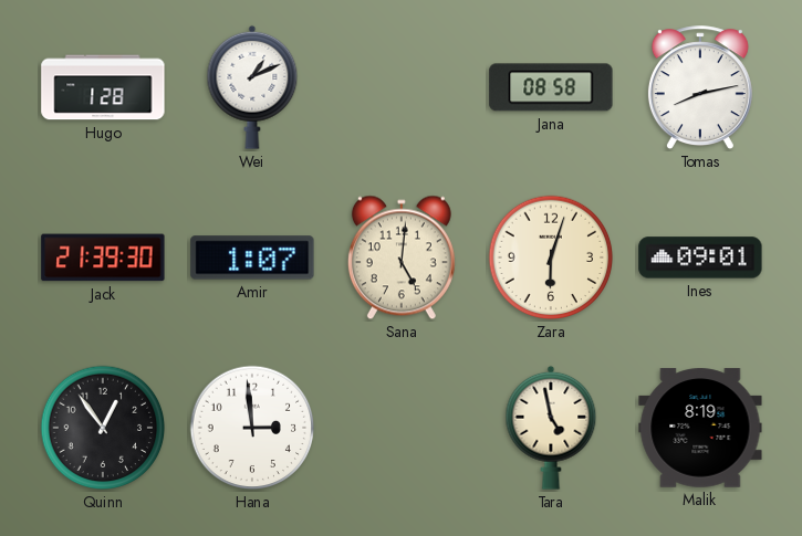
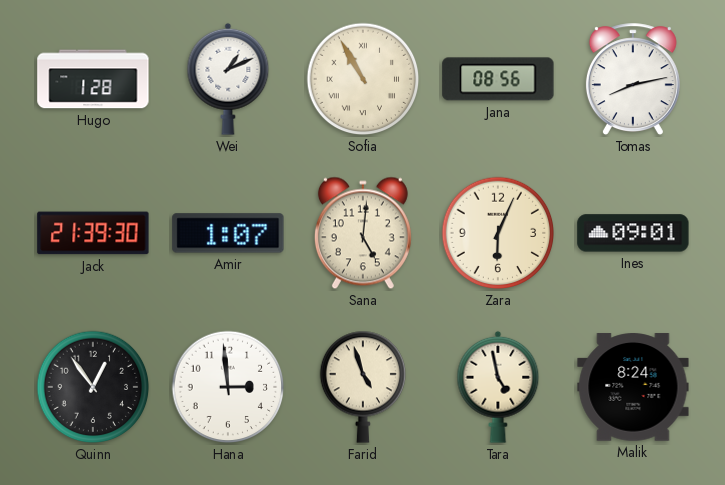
Sofia: none -> 10:55 (363, 79)
Jana: 08:58 -> 08:56 (498, 79)
Zara: 6:03 -> 6:04 (498, 233)
Farid: none -> 4:57 (362, 387)
Malik: 8:19 -> 8:24 (633, 387)
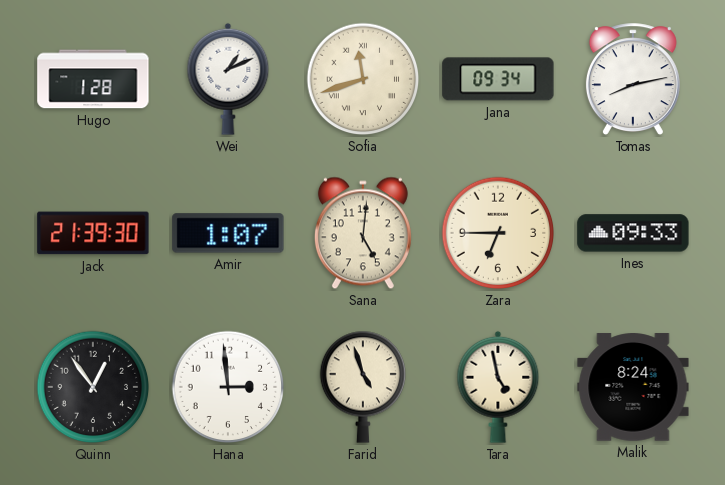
Sofia: 10:55 -> 11:42 (363, 79)
Jana: 08:56 -> 09:34 (498, 79)
Zara: 6:04 -> 6:45 (498, 233)
Ines: 09:01 -> 09:33 (633, 233)
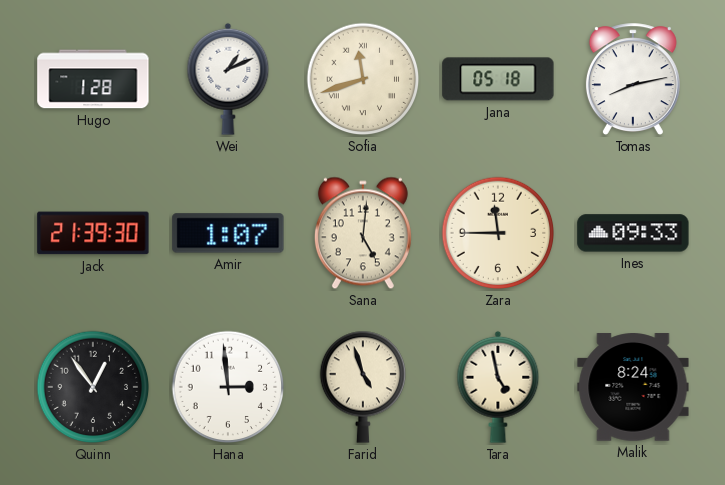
Jana: 09:34 -> 05:18 (498, 79)
Zara: 6:45 -> 11:45 (498, 233)
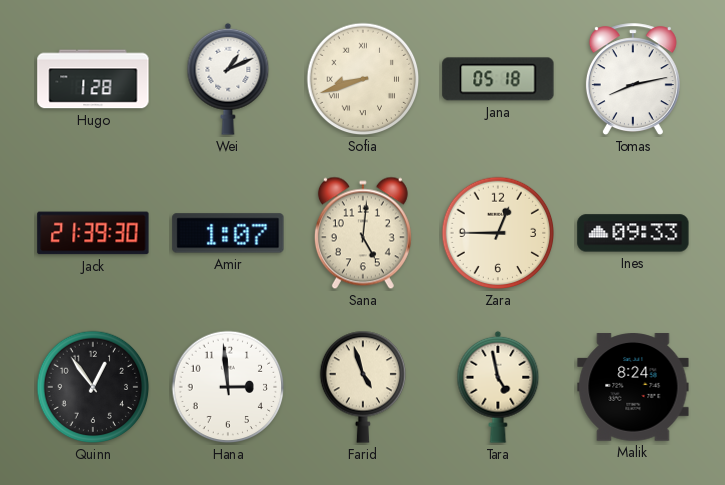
Sofia: 11:42 -> 8:42 (363, 79)
Zara: 11:45 -> 12:45 (498, 233)
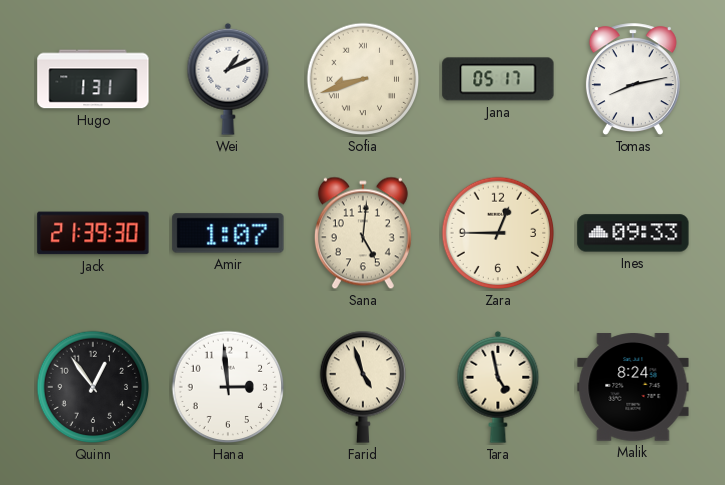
Hugo: 1:28 -> 1:31 (93, 79)
Jana: 05:18 -> 05:17 (498, 79)
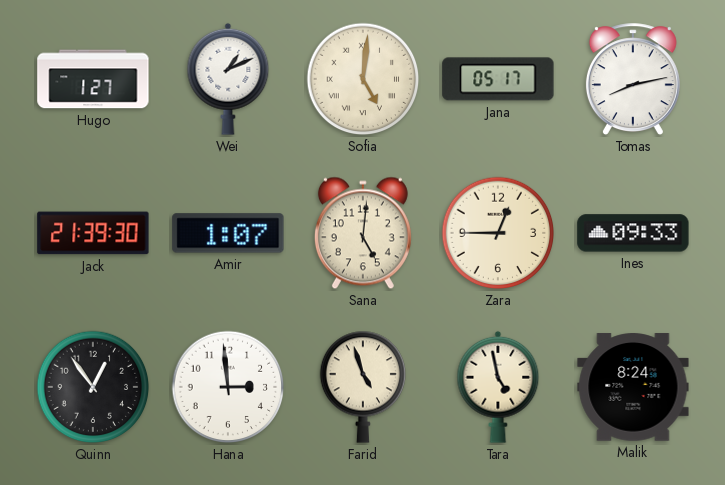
Hugo: 1:31 -> 1:27 (93, 79)
Sofia: 8:42 -> 5:01 (363, 79)
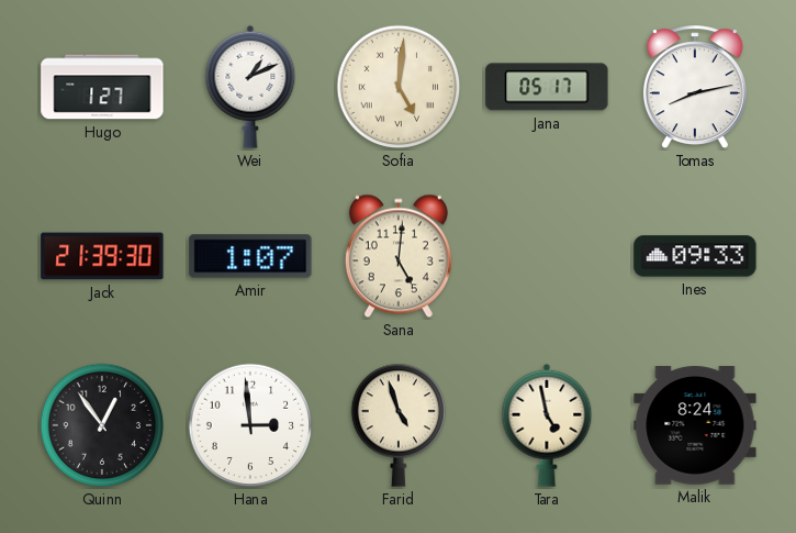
Zara: 12:45 -> none (498, 233)
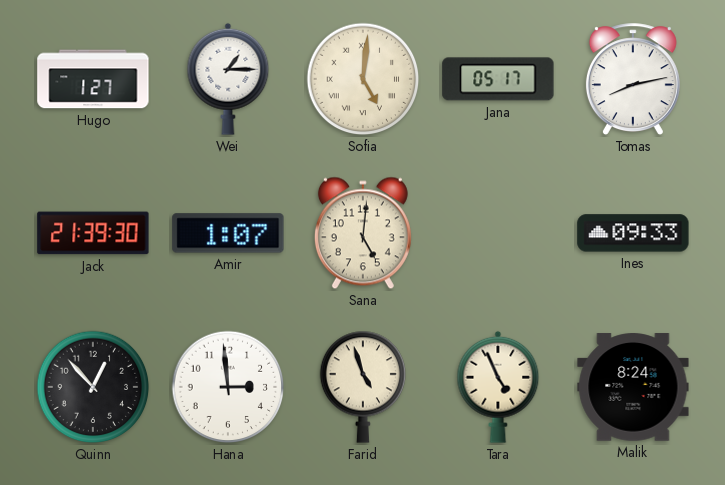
Wei: 1:11 -> 1:15 (228, 79)
Quinn: 12:54 -> 12:53 (93, 387)
Tara: 4:58 -> 4:56 (498, 387)
